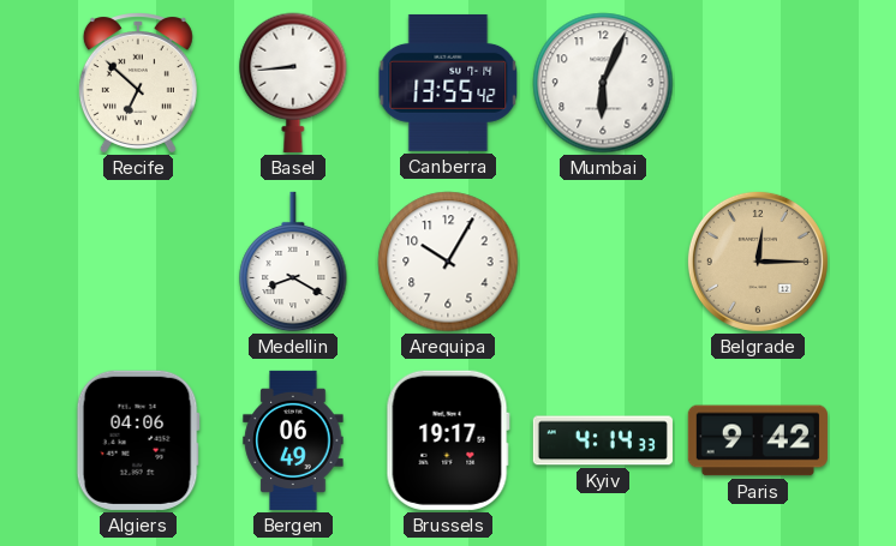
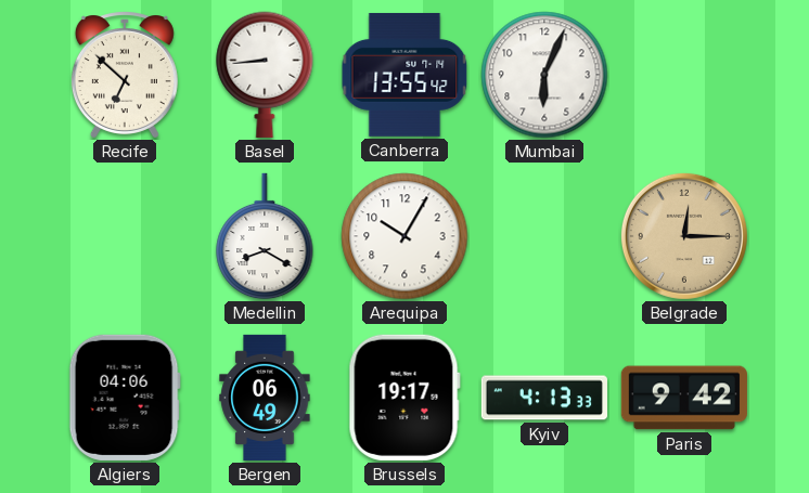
Kyiv: 4:14 -> 4:13 (544, 398)
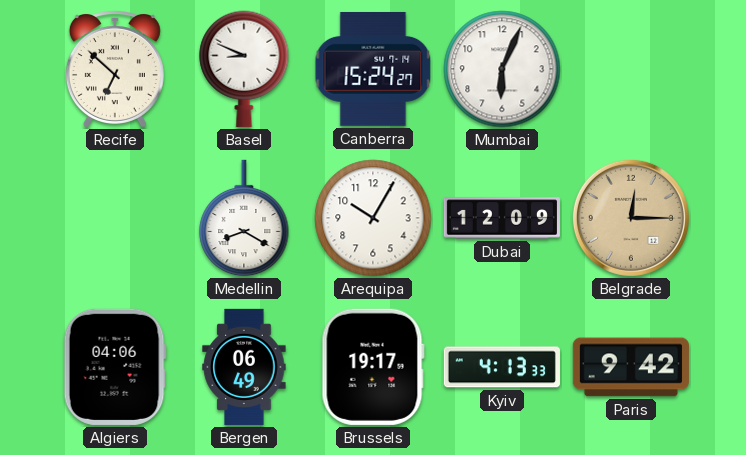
Basel: 8:44 -> 8:49 (244, 69)
Canberra: 13:55 -> 15:24 (373, 69)
Dubai: none -> 12:09 (502, 218)
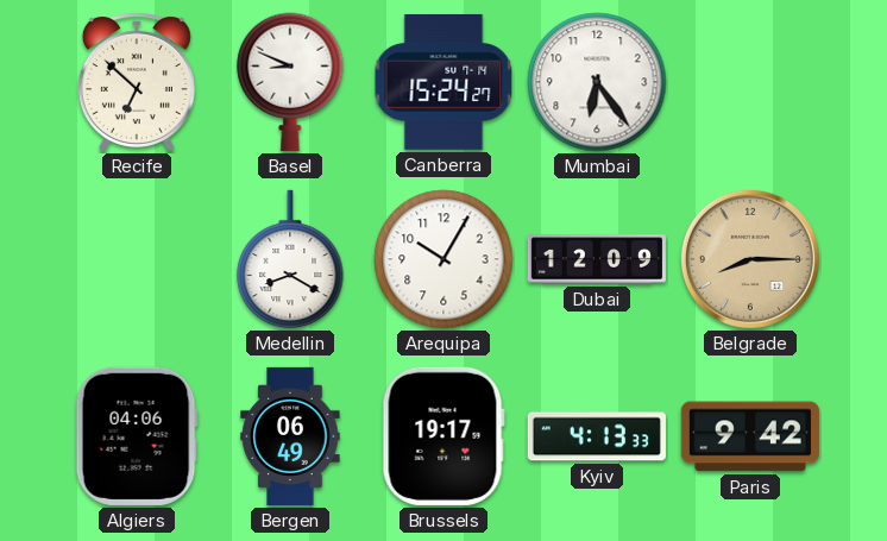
Mumbai: 6:04 -> 6:24 (597, 82)
Belgrade: 12:15 -> 8:15 (750, 259)
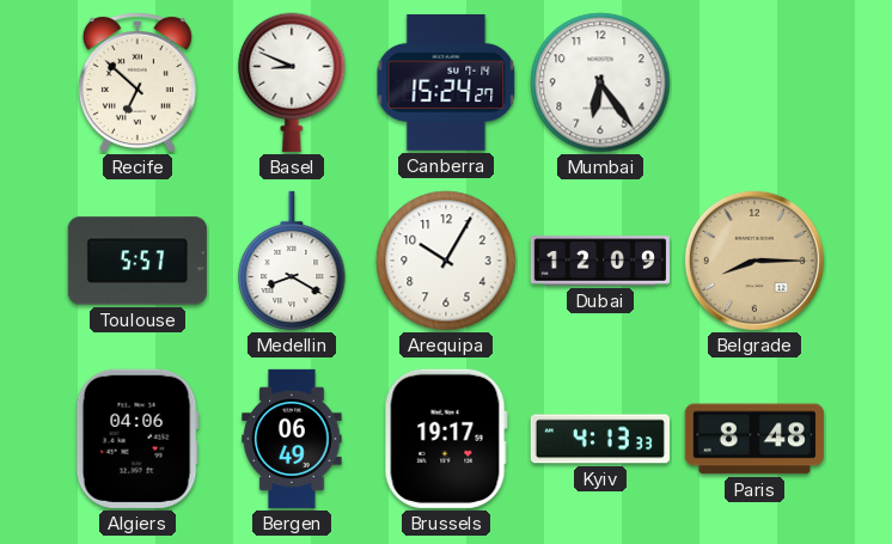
Toulouse: none -> 5:57 (138, 261)
Paris: 9:42 -> 8:48 (754, 439)
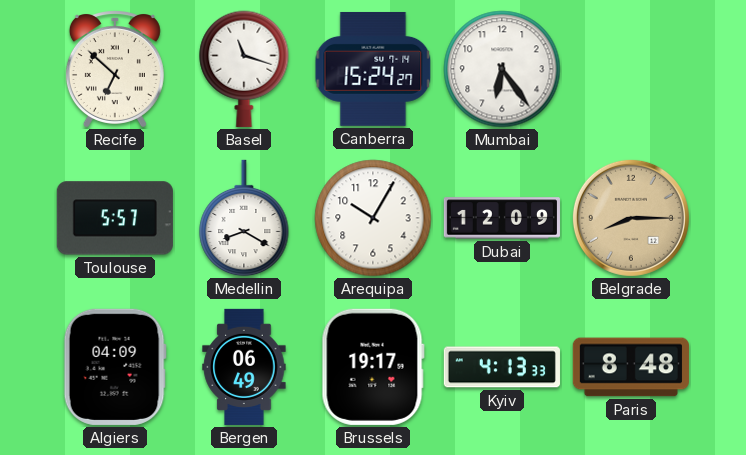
Basel: 8:49 -> 11:18 (244, 69)
Algiers: 04:06 -> 04:09 (115, 367)
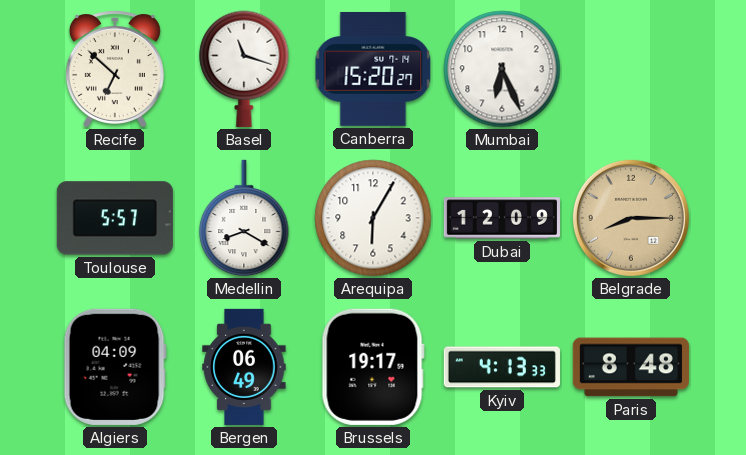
Canberra: 15:24 -> 15:20 (373, 69)
Mumbai: 6:24 -> 6:26 (502, 69)
Arequipa: 10:05 -> 6:05 (373, 218)
